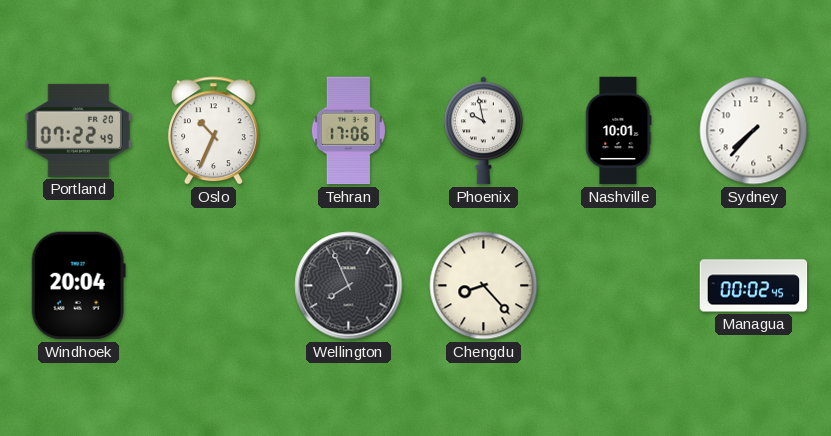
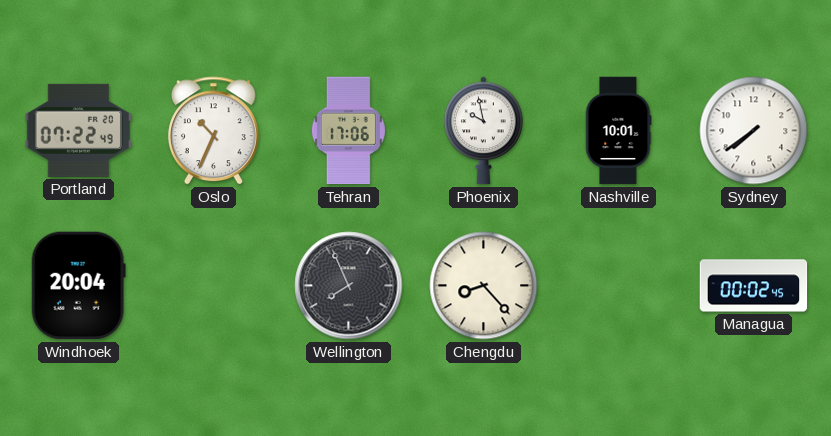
Sydney: 7:37 -> 7:39 (754, 131)
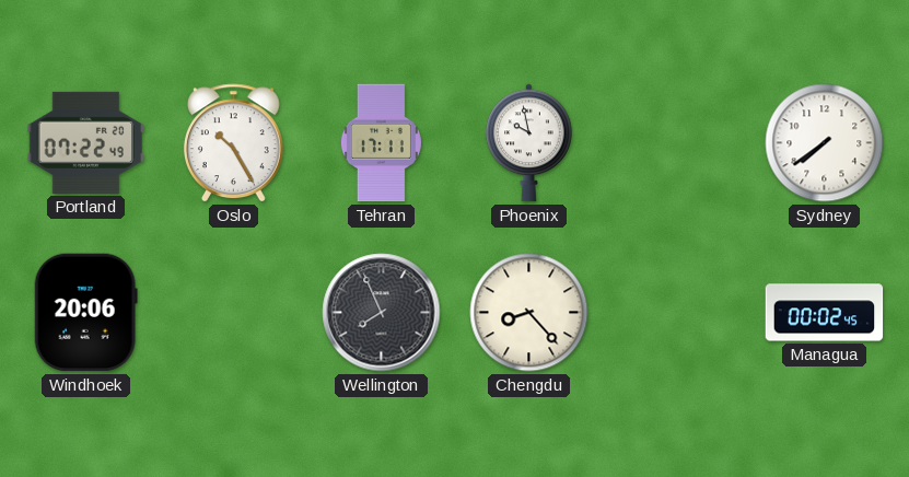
Oslo: 10:34 -> 10:25 (233, 143)
Tehran: 17:06 -> 17:11 (381, 143)
Nashville: 10:01 -> none (618, 131)
Windhoek: 20:04 -> 20:06 (85, 313)
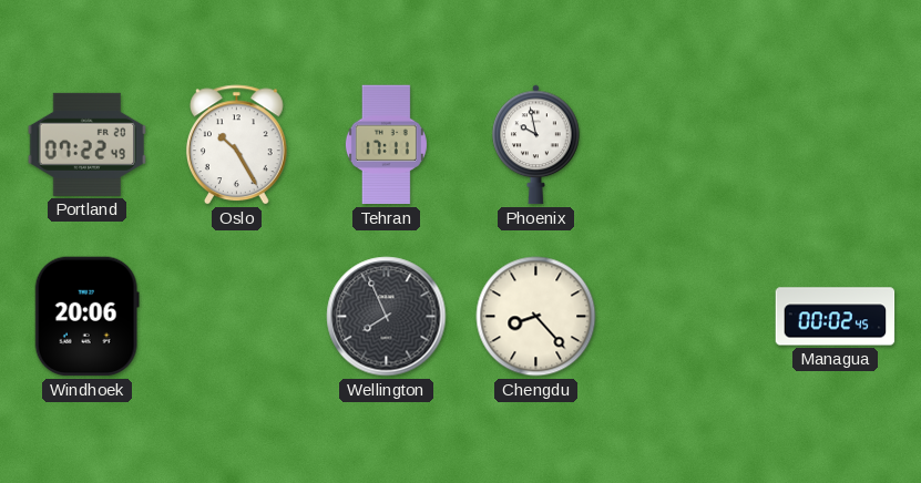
Sydney: 7:39 -> none (825, 143)
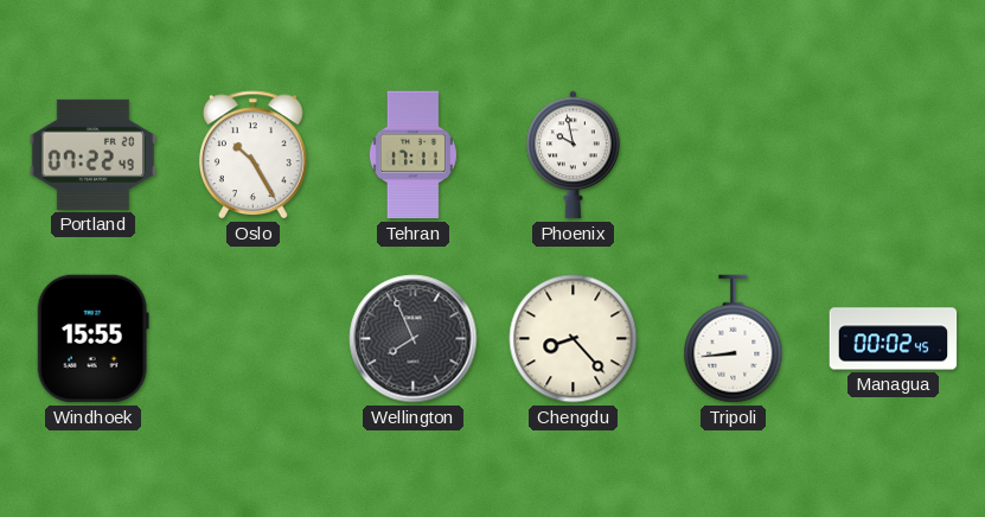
Windhoek: 20:06 -> 15:55 (92, 339)
Tripoli: none -> 8:44 (734, 339)
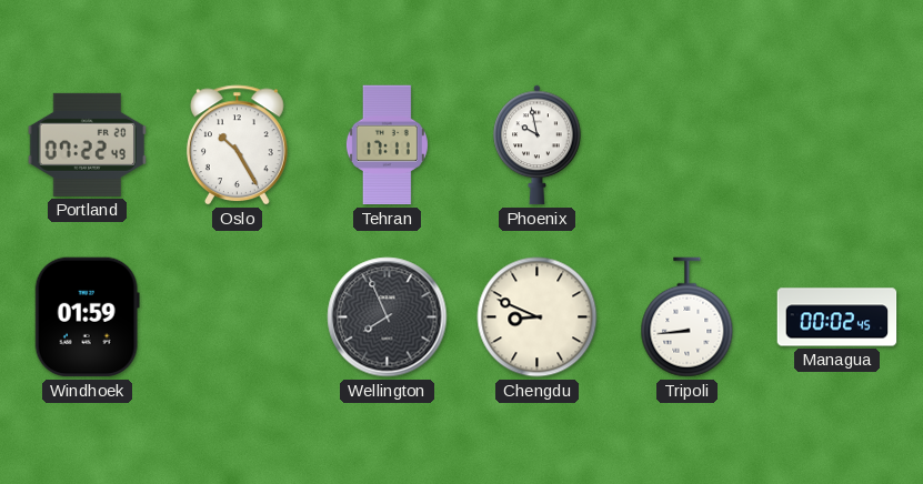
Windhoek: 15:55 -> 01:59 (87, 317)
Chengdu: 8:23 -> 8:49 (538, 317)
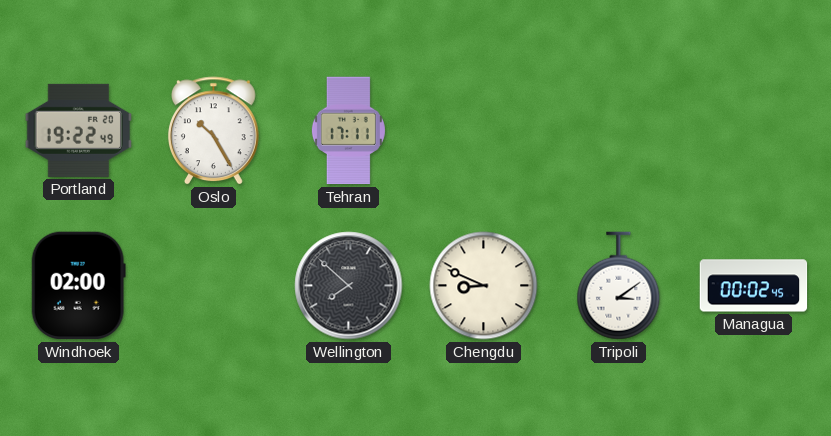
Portland: 07:22 -> 19:22 (78, 130)
Phoenix: 9:58 -> none (538, 145)
Windhoek: 01:59 -> 02:00 (78, 286)
Wellington: 7:56 -> 7:52 (349, 286)
Tripoli: 8:44 -> 3:09 (619, 286)
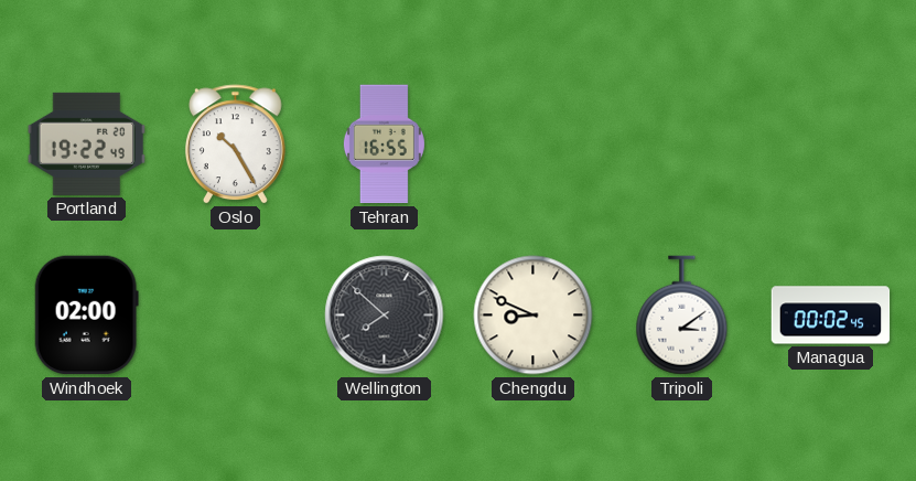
Tehran: 17:11 -> 16:55 (384, 145)
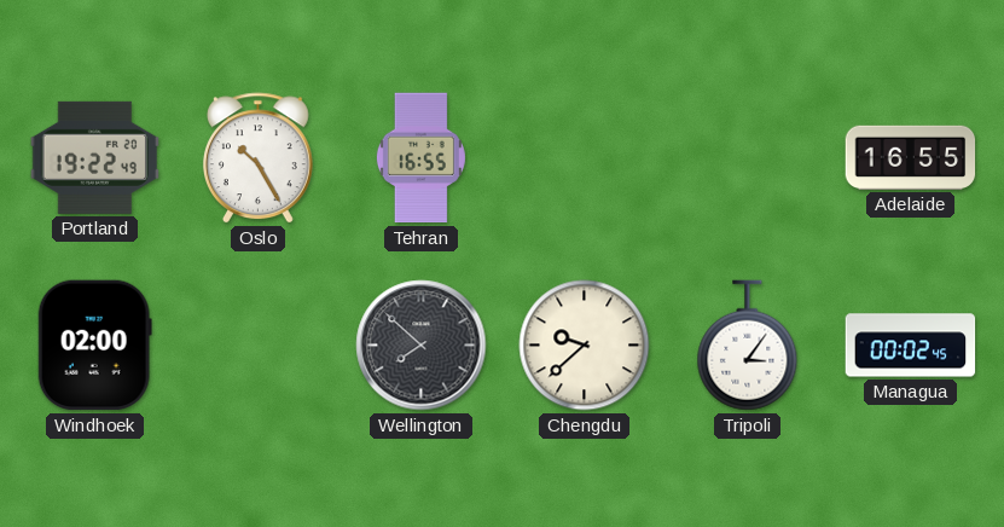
Adelaide: none -> 16:55 (911, 157)
Chengdu: 8:49 -> 9:38 (585, 346)
Tripoli: 3:09 -> 3:06 (748, 346)
